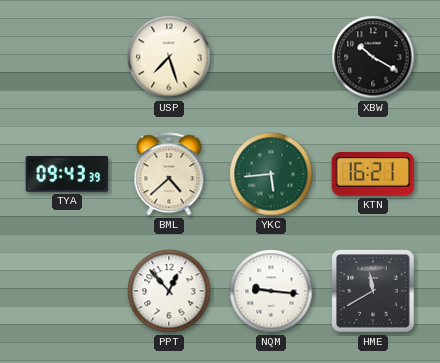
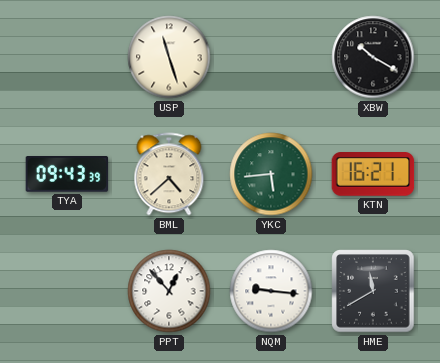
USP: 7:27 -> 11:27 (169, 57)
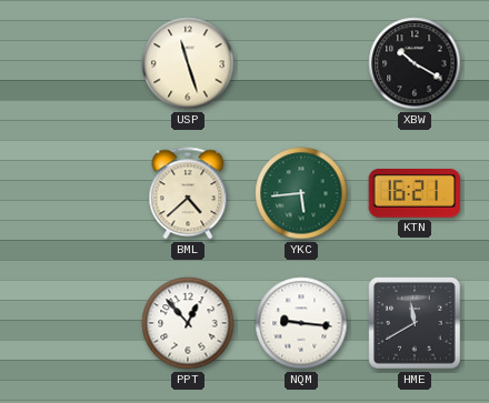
TYA: 09:43 -> none (67, 174)
